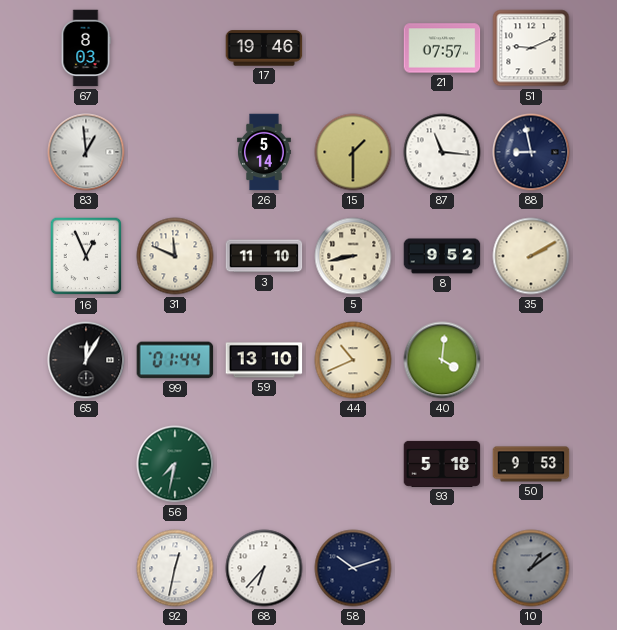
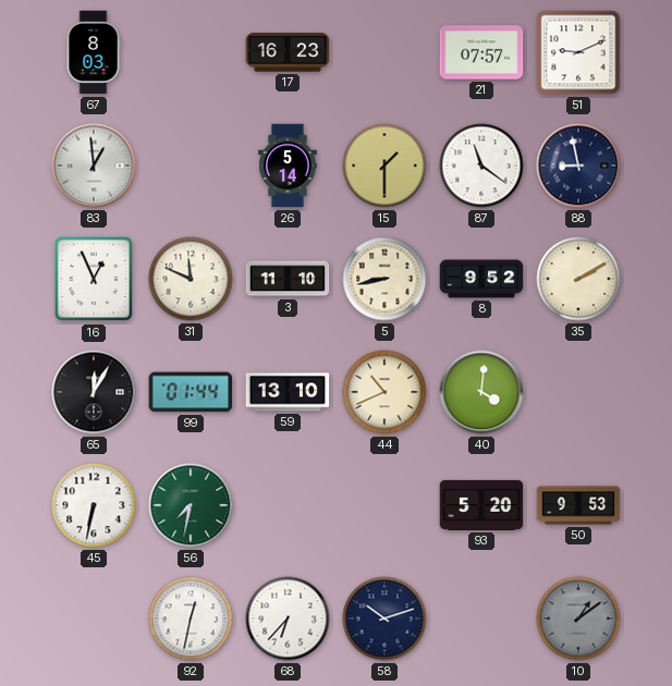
17: 19:46 -> 16:23 (288, 52)
87: 11:16 -> 11:21 (481, 166)
45: none -> 6:32 (94, 505)
93: 5:18 -> 5:20 (481, 505)
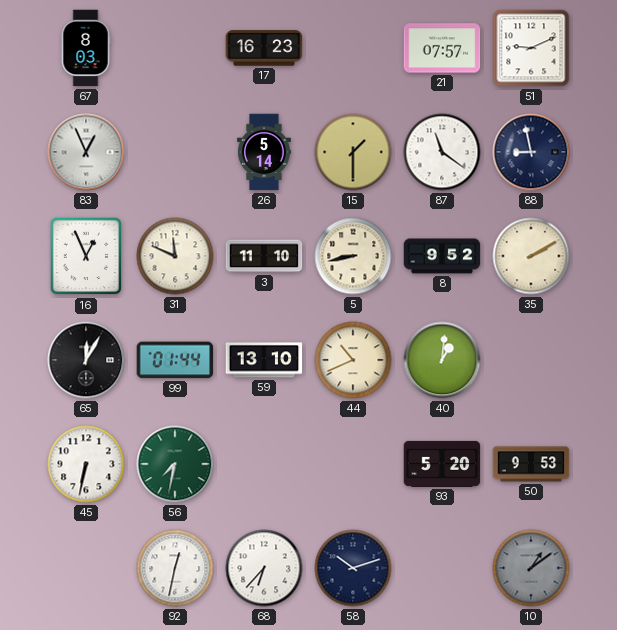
83: 12:59 -> 12:56 (86, 152)
40: 4:01 -> 1:01 (442, 360)
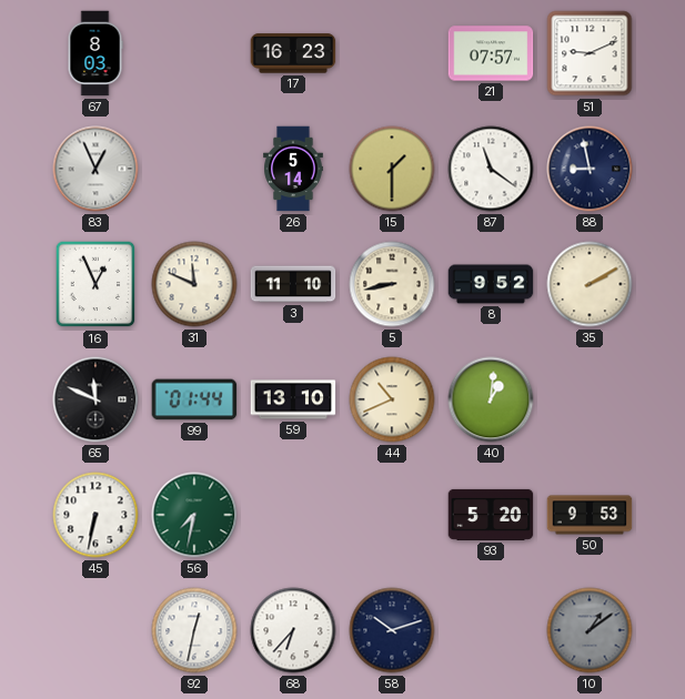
65: 12:05 -> 11:49 (95, 399)
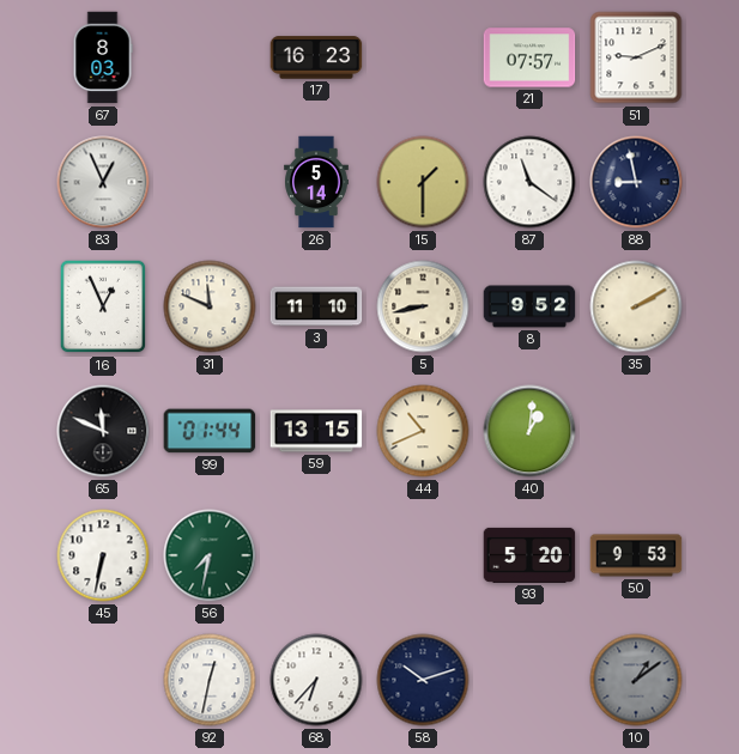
59: 13:10 -> 13:15 (316, 431)
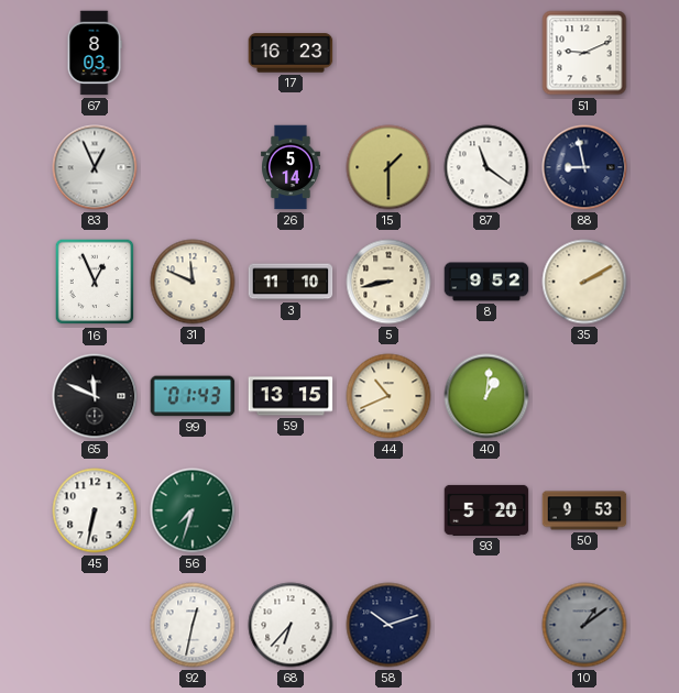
21: 07:57 -> none (529, 57)
99: 01:44 -> 01:43 (193, 396)
56: 7:32 -> 7:33 (193, 510)
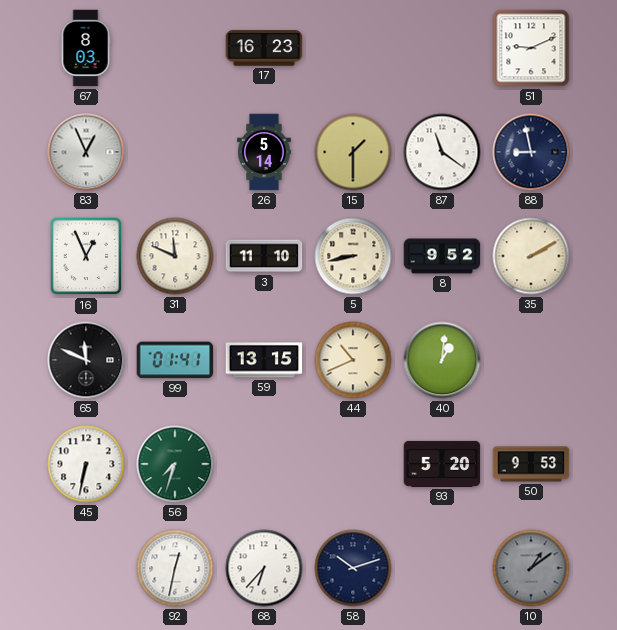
99: 01:43 -> 01:41 (175, 360)
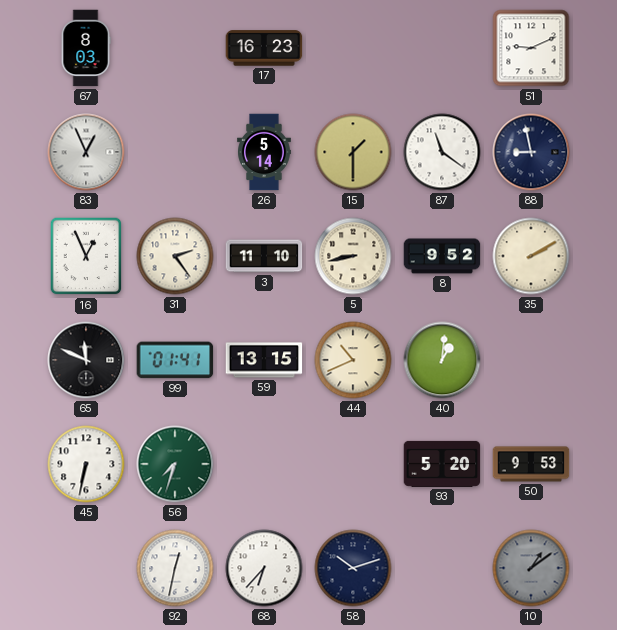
31: 11:49 -> 2:24 (175, 256)
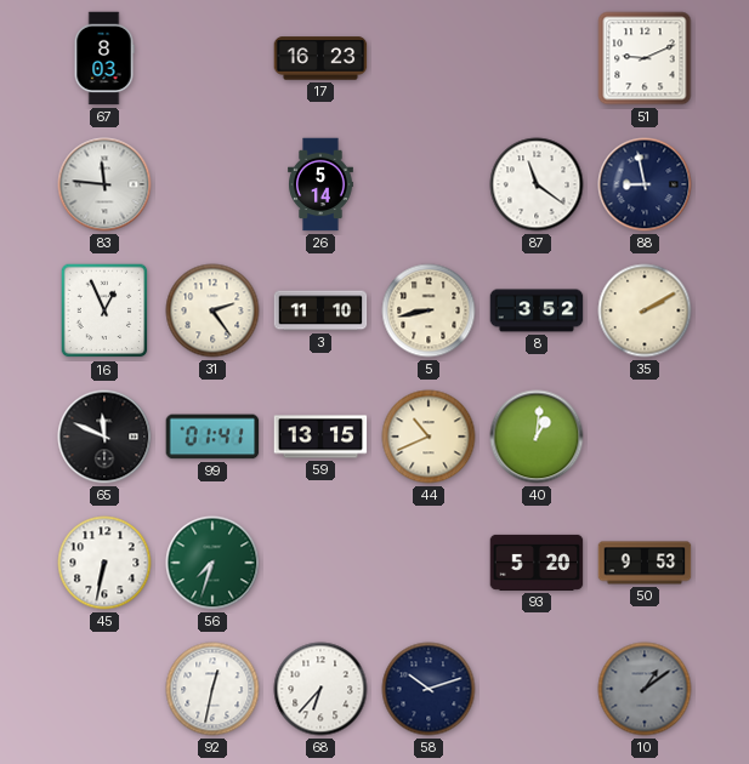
83: 12:56 -> 11:46 (104, 184)
15: 1:30 -> none (353, 152)
8: 9:52 -> 3:52 (537, 310)
